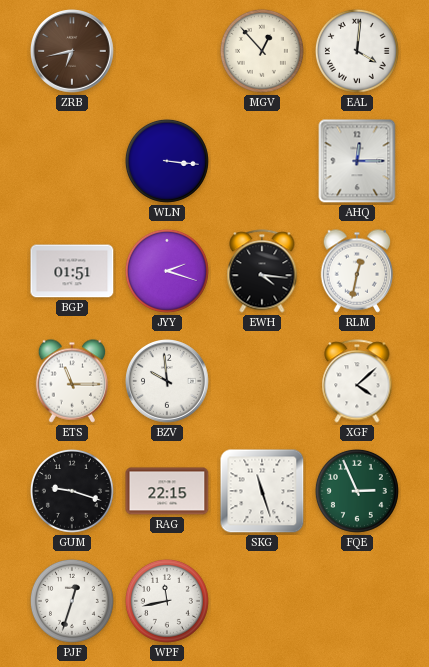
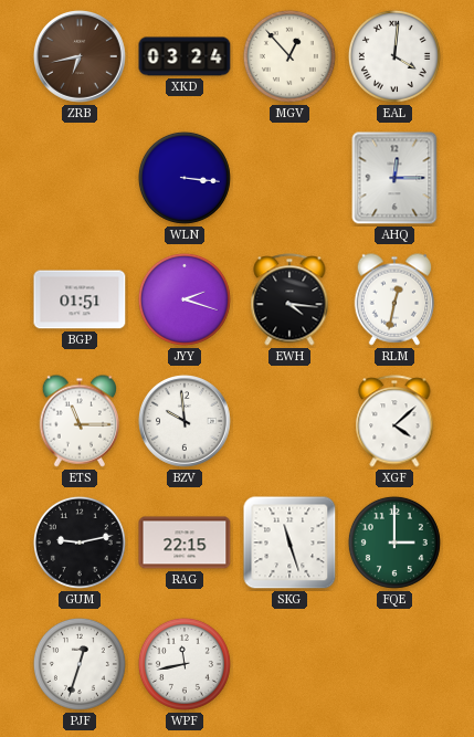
XKD: none -> 03:24 (185, 56)
GUM: 9:18 -> 9:13 (80, 543)
FQE: 2:56 -> 3:00 (394, 543)
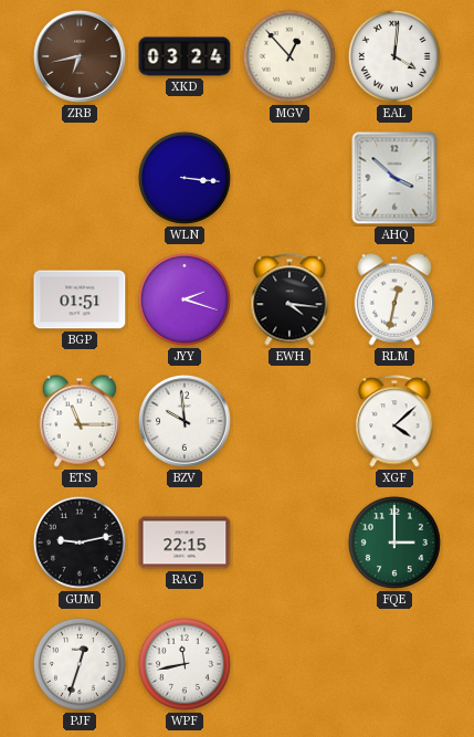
AHQ: 12:15 -> 3:52 (394, 178)
SKG: 11:27 -> none (289, 543)
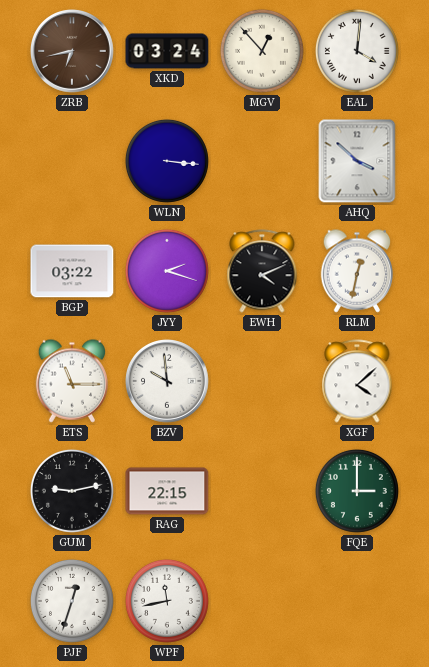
BGP: 01:51 -> 03:22 (72, 271)
EWH: 4:16 -> 4:11 (262, 271)
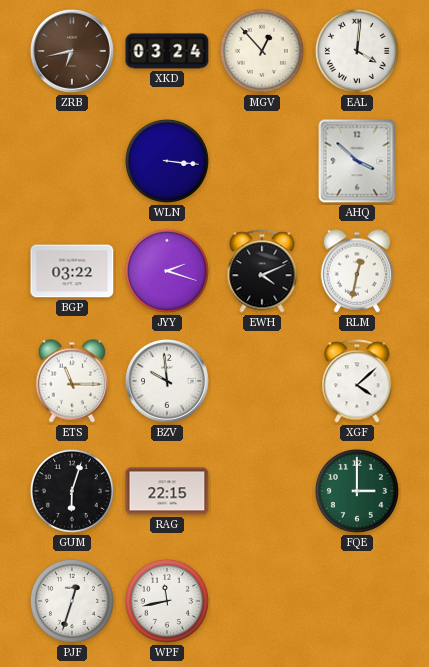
GUM: 9:13 -> 6:03 (72, 491)
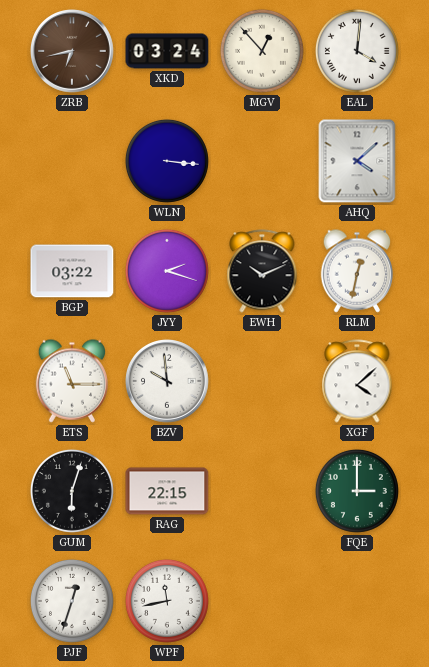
AHQ: 3:52 -> 4:08 (357, 161)
EWH: 4:11 -> 10:11 (262, 271)
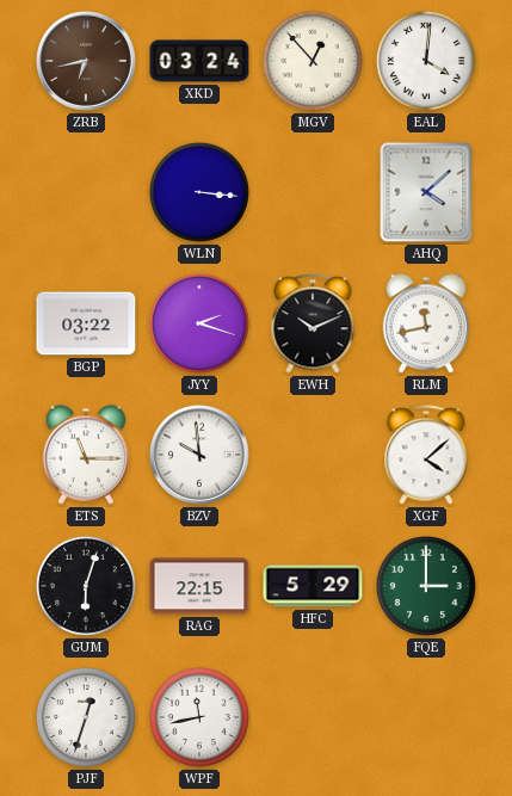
RLM: 12:32 -> 11:43 (426, 323)
HFC: none -> 5:29 (313, 586)
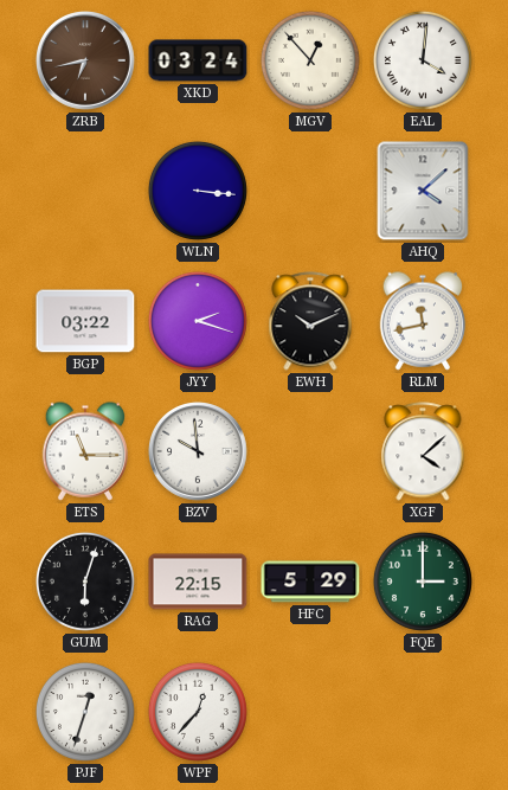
WPF: 11:43 -> 12:37 (198, 712)
